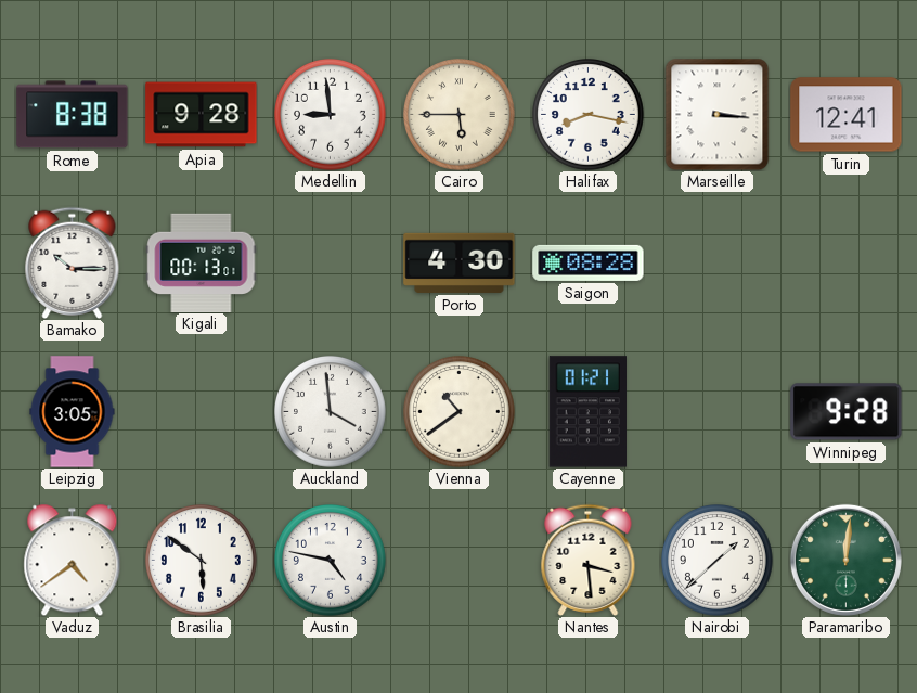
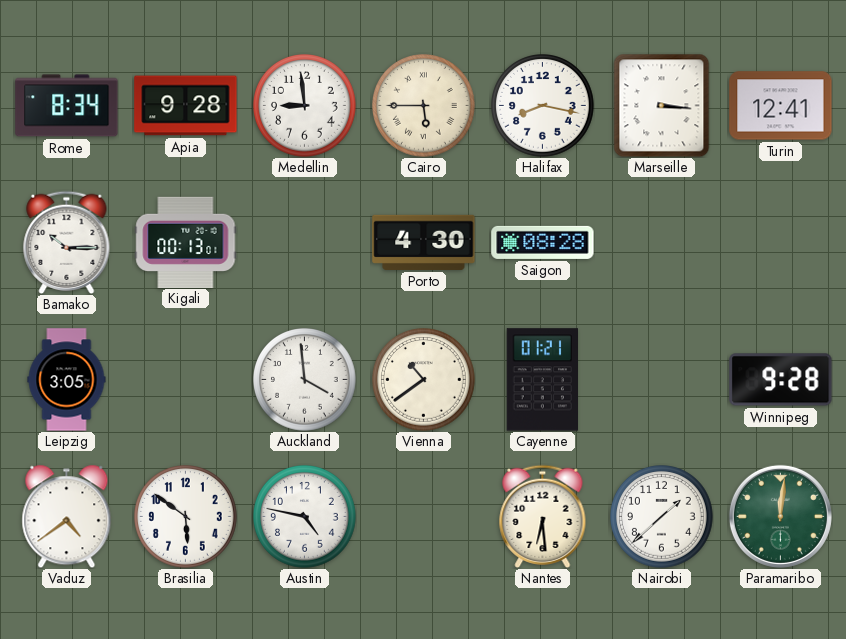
Rome: 8:38 -> 8:34 (67, 106)
Nantes: 3:29 -> 6:29 (543, 516)
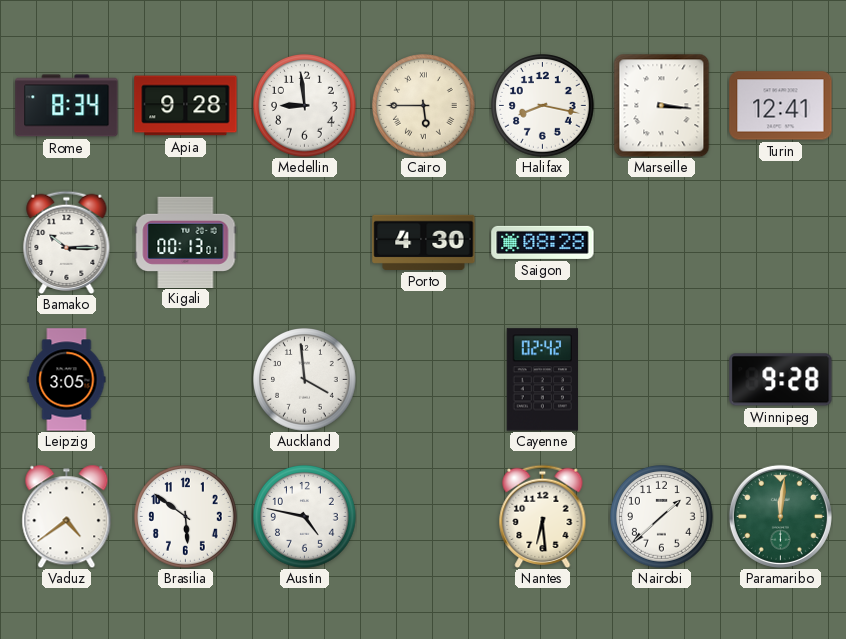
Vienna: 10:39 -> none (424, 380)
Cayenne: 01:21 -> 02:42 (542, 380)
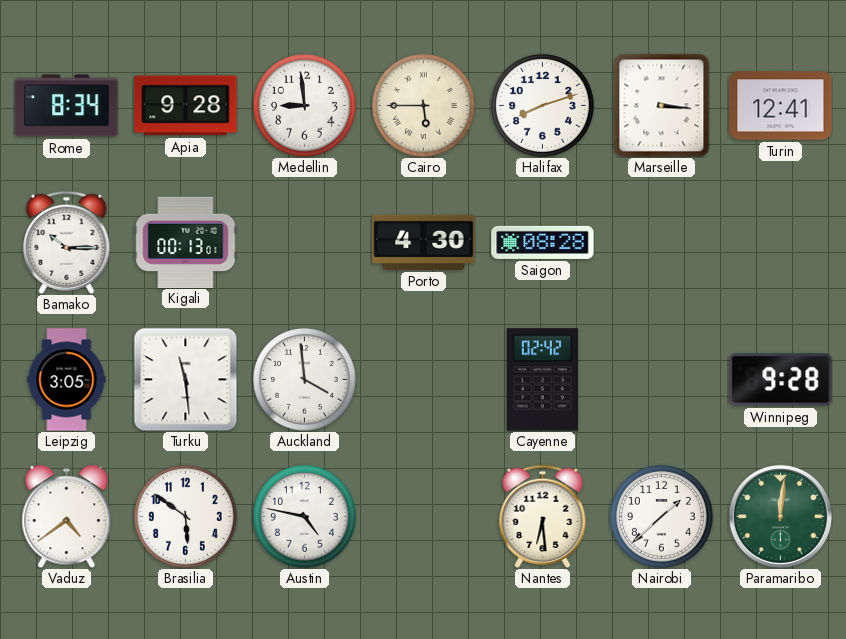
Halifax: 8:17 -> 8:12 (543, 106)
Turku: none -> 11:29 (185, 379)
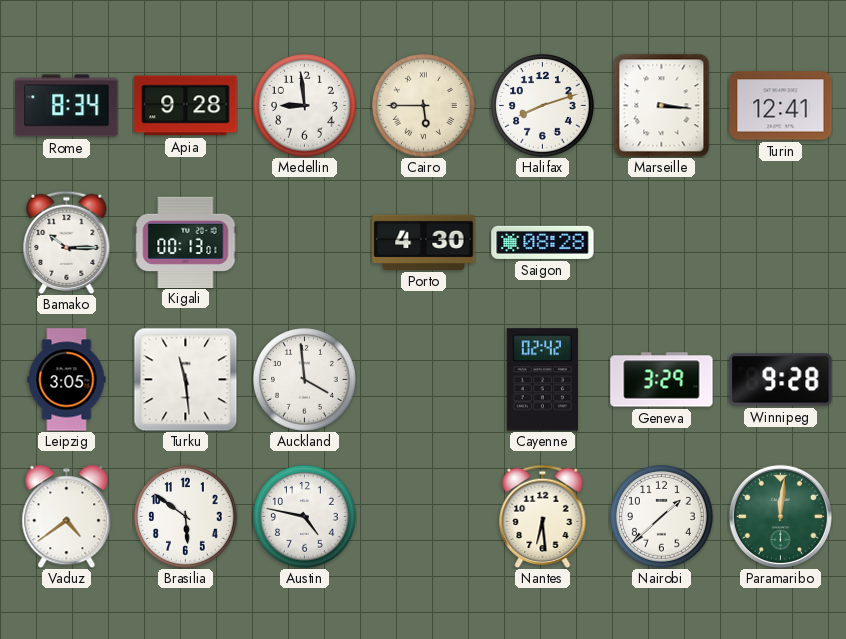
Geneva: none -> 3:29 (662, 380)
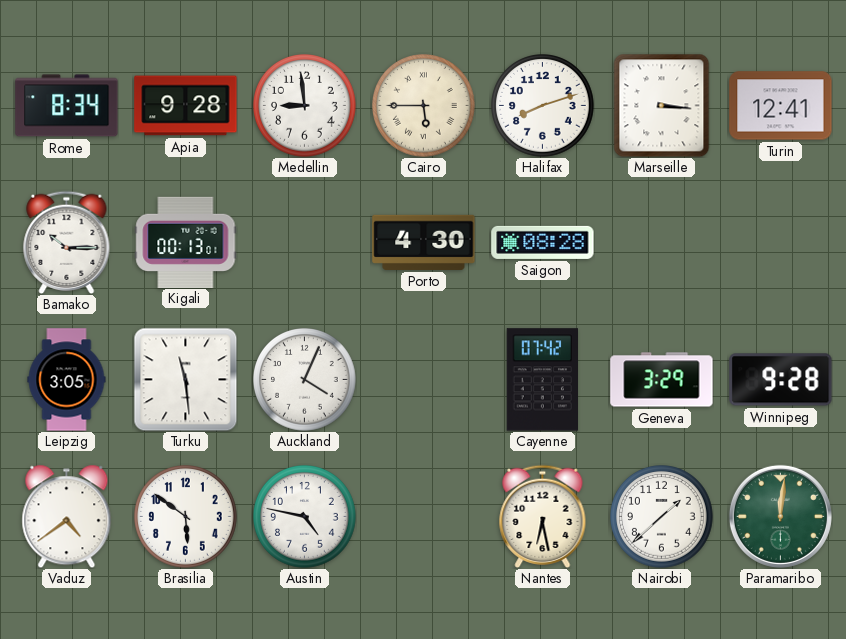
Auckland: 3:59 -> 4:04 (305, 380)
Cayenne: 02:42 -> 07:42 (542, 380)
Nantes: 6:29 -> 6:28 (543, 516)
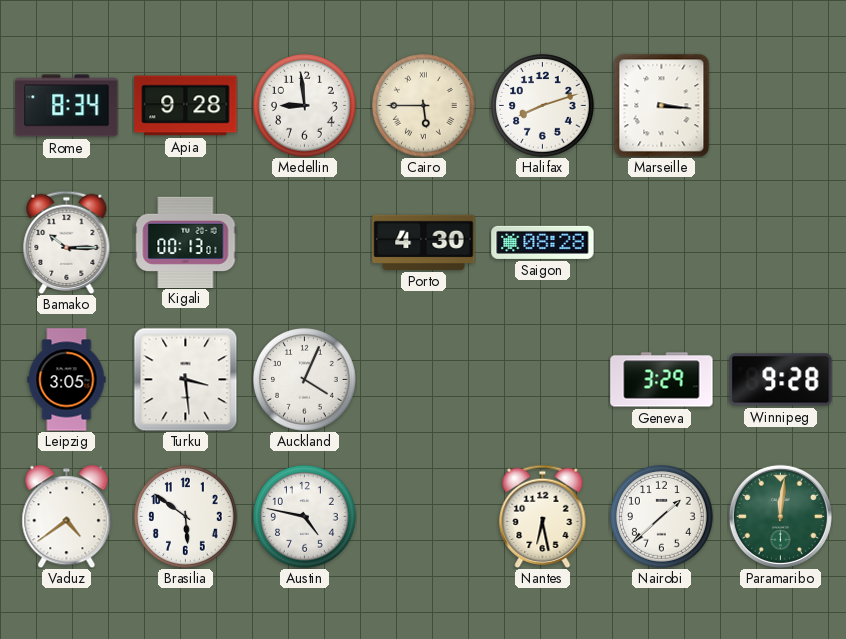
Turin: 12:41 -> none (781, 106)
Turku: 11:29 -> 3:29 (185, 379)
Cayenne: 07:42 -> none (542, 380)
